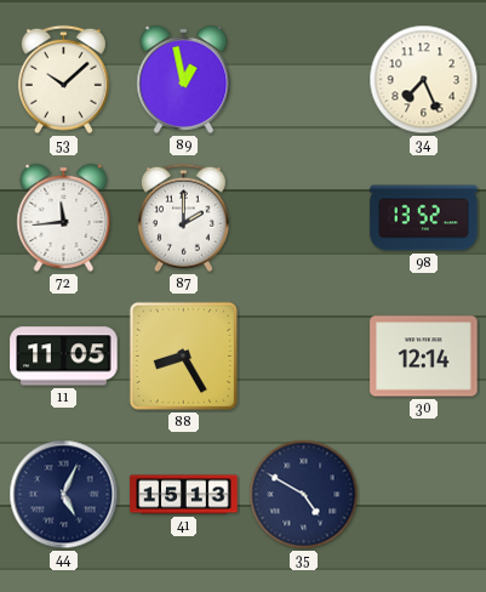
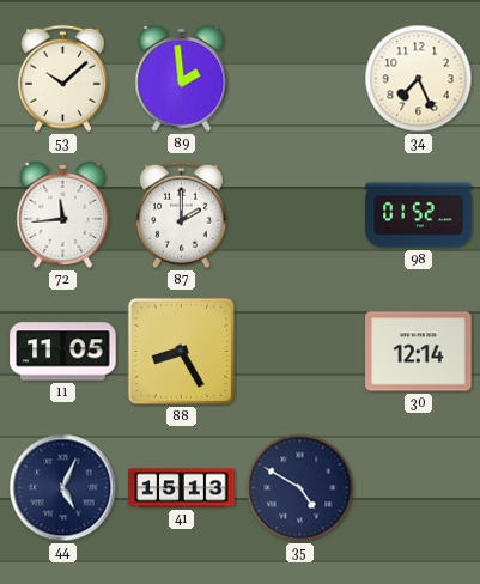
89: 12:58 -> 1:59 (182, 78)
98: 13:52 -> 01:52 (419, 215)
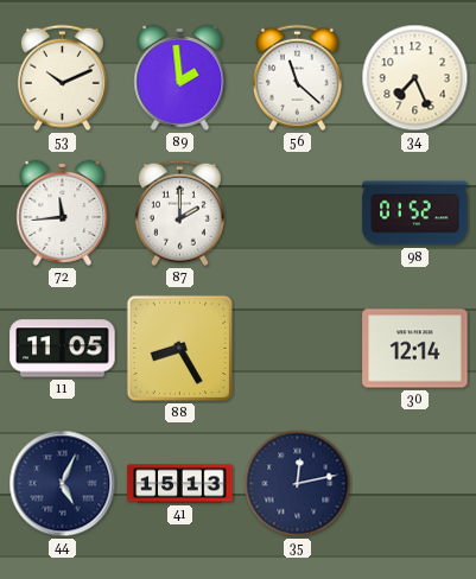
53: 10:08 -> 10:11 (62, 78)
56: none -> 11:22 (297, 78)
35: 4:50 -> 12:13 (298, 484)
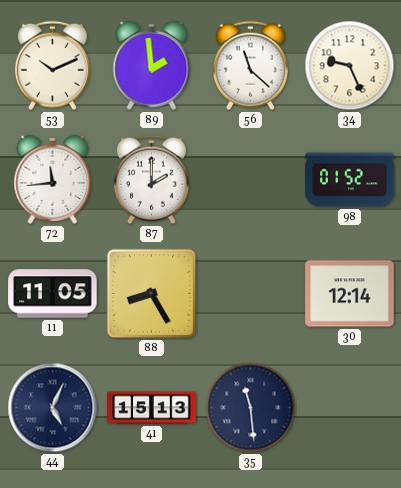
34: 7:26 -> 9:26 (350, 66)
35: 12:13 -> 11:29 (251, 408)
